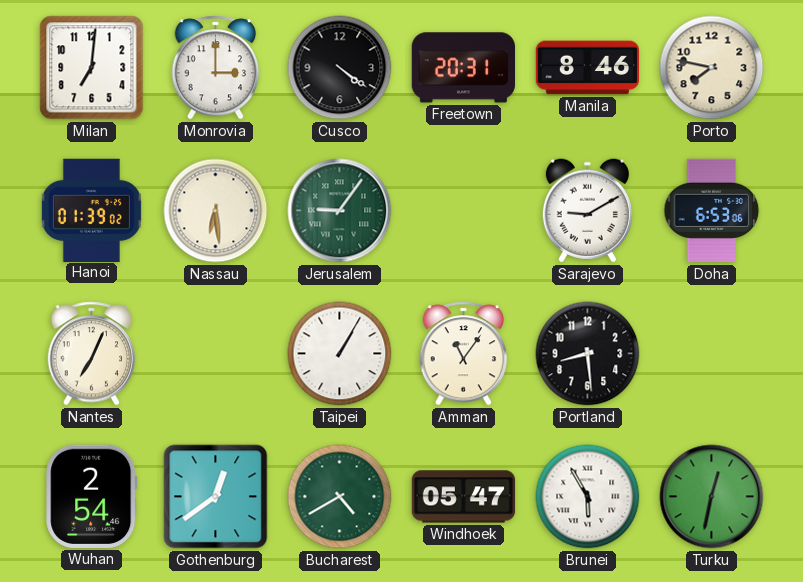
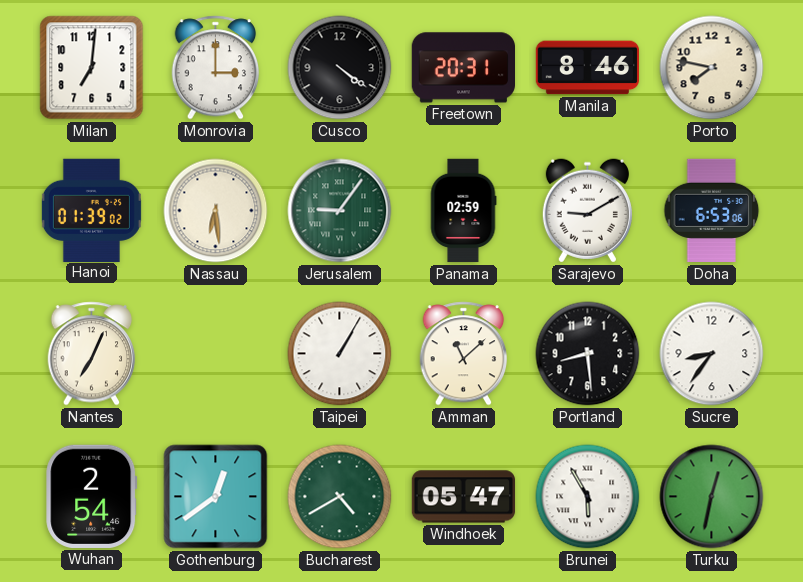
Panama: none -> 02:59 (463, 211)
Amman: 11:06 -> 11:08 (464, 354)
Sucre: none -> 8:36 (712, 354)
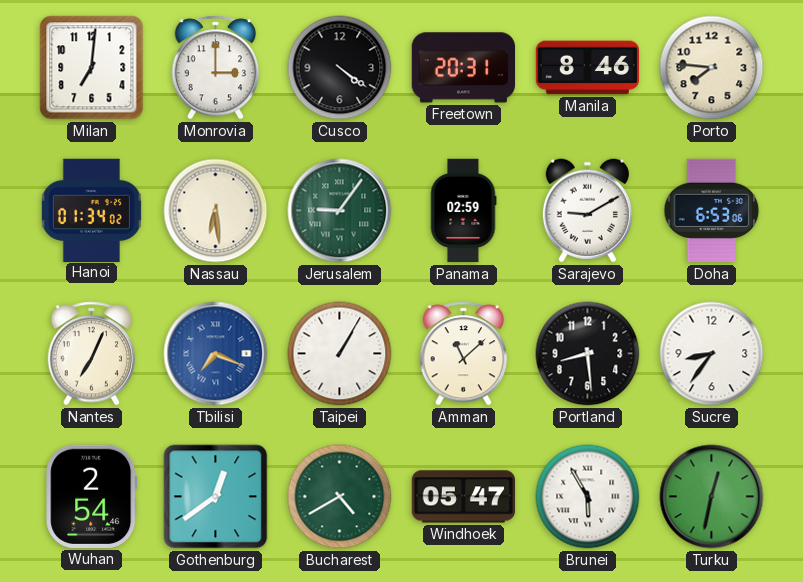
Porto: 7:47 -> 7:46 (712, 68)
Hanoi: 01:39 -> 01:34 (91, 210)
Tbilisi: none -> 7:19 (216, 354)
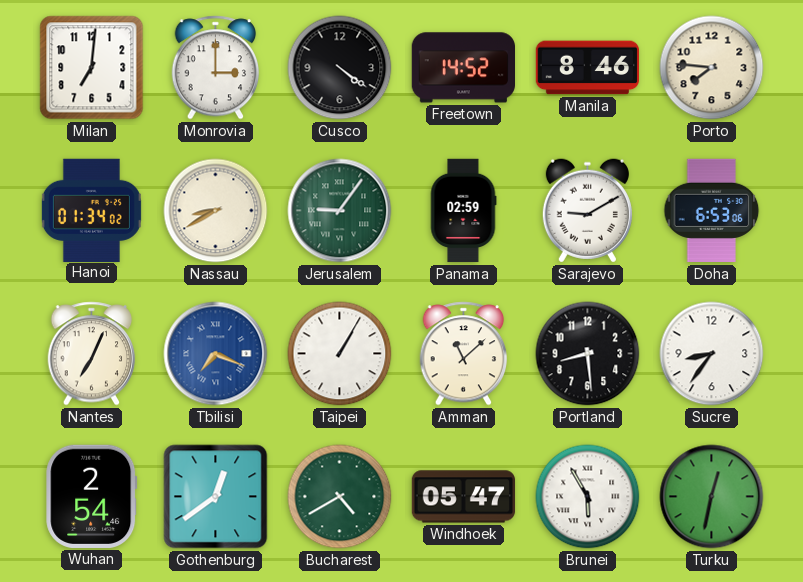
Freetown: 20:31 -> 14:52 (463, 68)
Nassau: 6:29 -> 8:40 (216, 211)
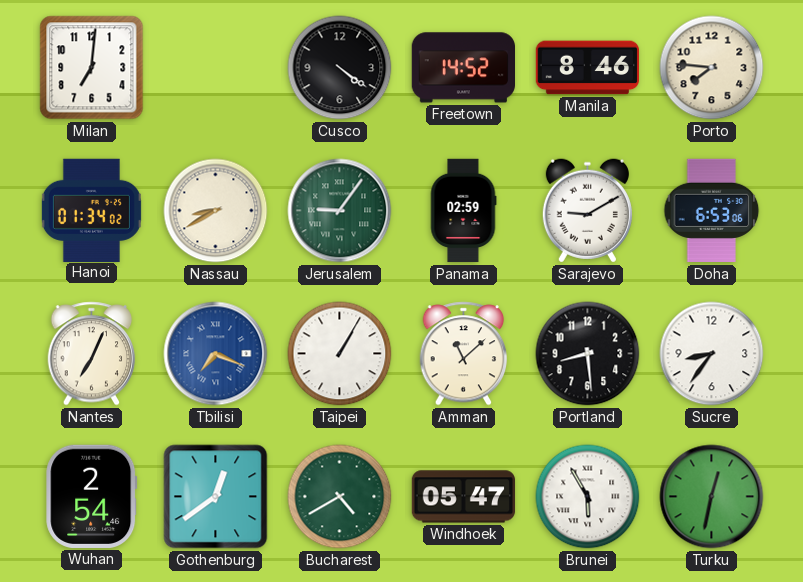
Monrovia: 3:00 -> none (216, 68)
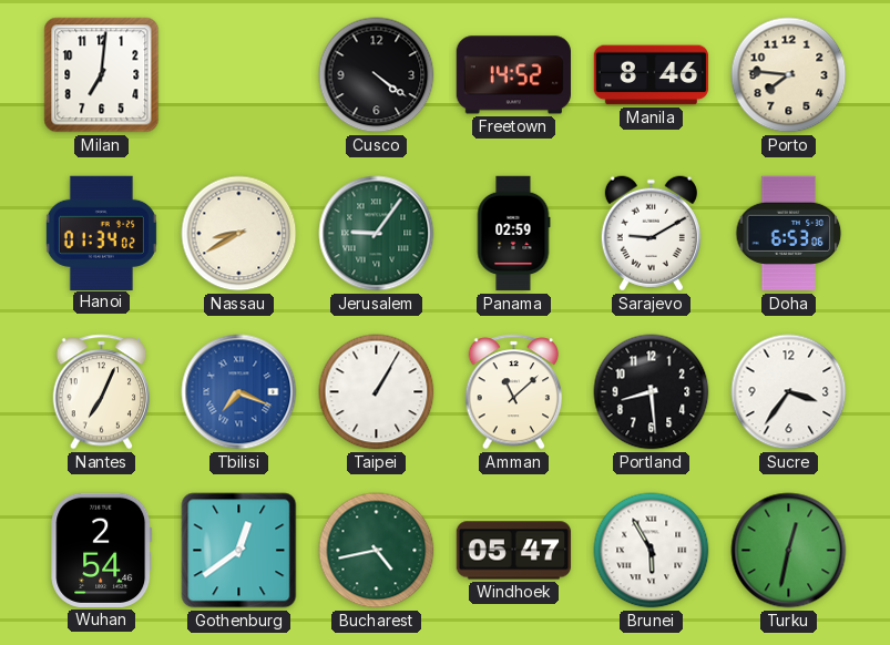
Sucre: 8:36 -> 3:36 (789, 392)
Bucharest: 4:40 -> 4:43 (377, 551)
